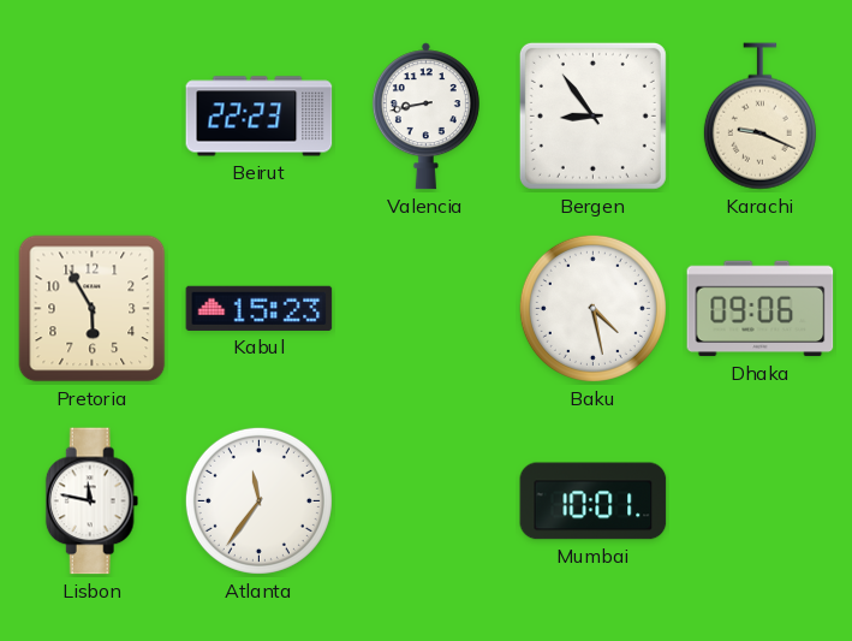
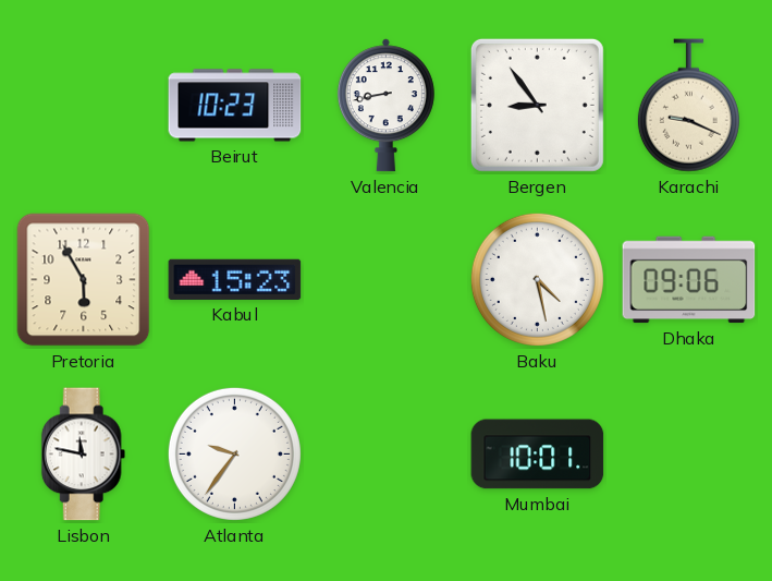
Beirut: 22:23 -> 10:23 (235, 106)
Atlanta: 11:36 -> 9:36 (234, 453)
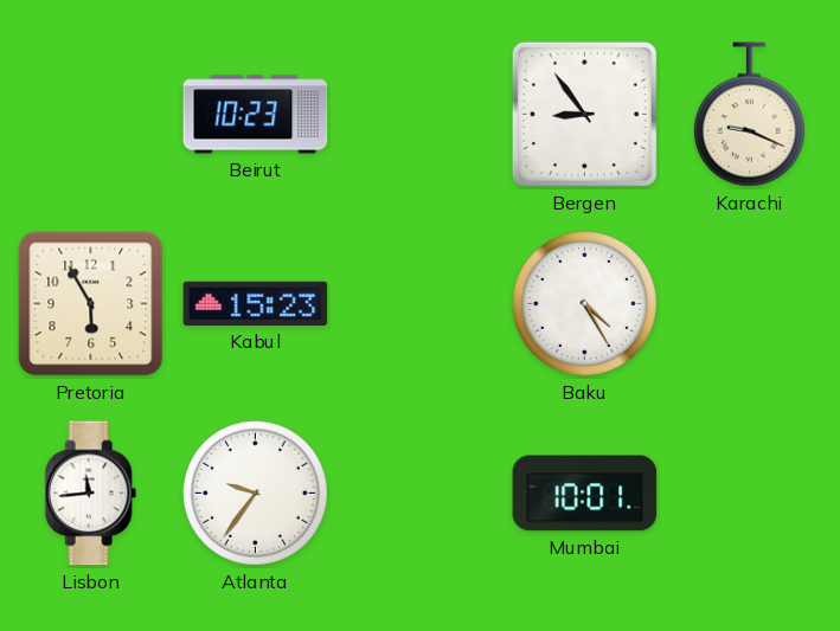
Valencia: 8:43 -> none (385, 106)
Baku: 4:28 -> 4:25 (584, 303)
Dhaka: 09:06 -> none (689, 280)
Lisbon: 11:47 -> 11:44 (91, 494)
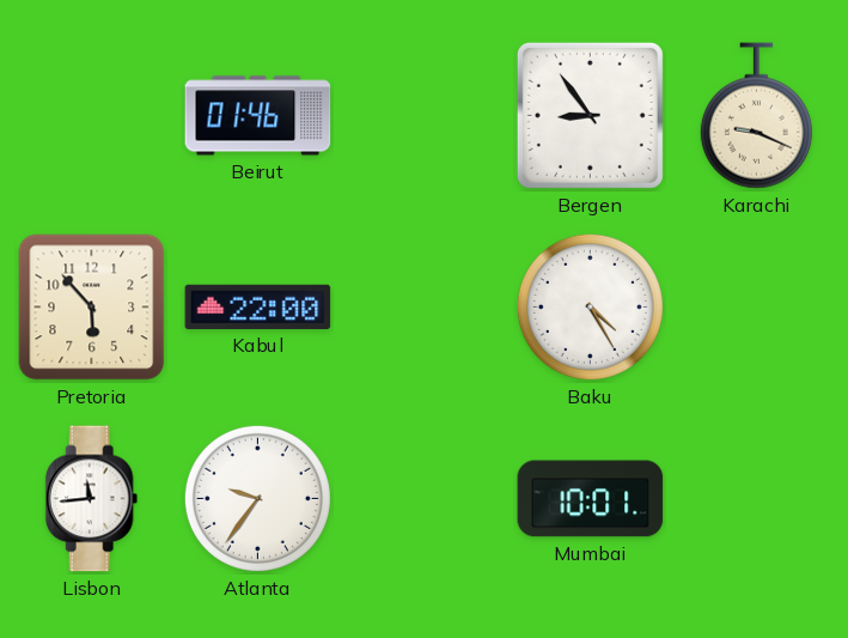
Beirut: 10:23 -> 01:46 (258, 116)
Pretoria: 5:55 -> 5:53 (92, 308)
Kabul: 15:23 -> 22:00 (258, 306)
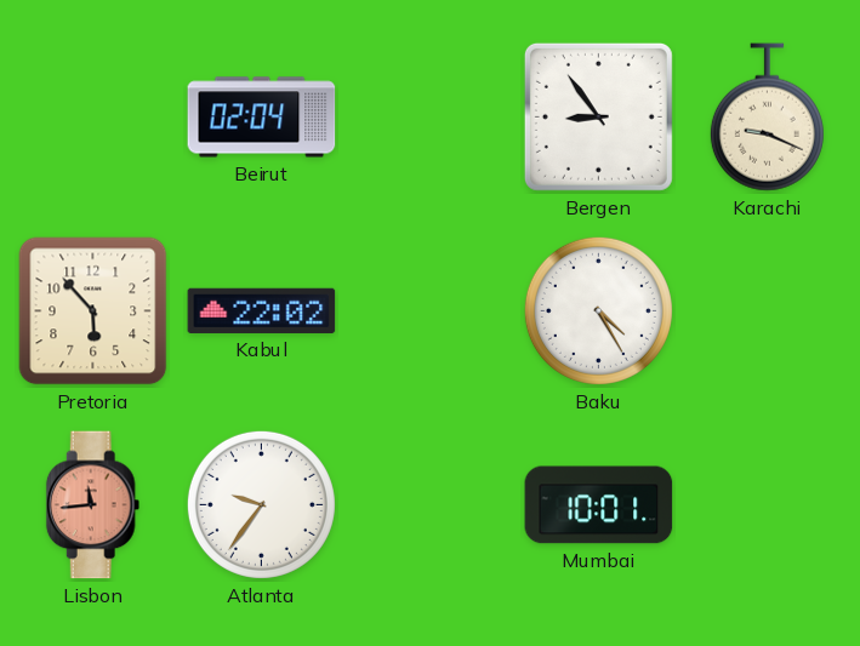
Beirut: 01:46 -> 02:04 (262, 118)
Kabul: 22:00 -> 22:02 (262, 310)
Lisbon dial: white -> salmon (93, 505)
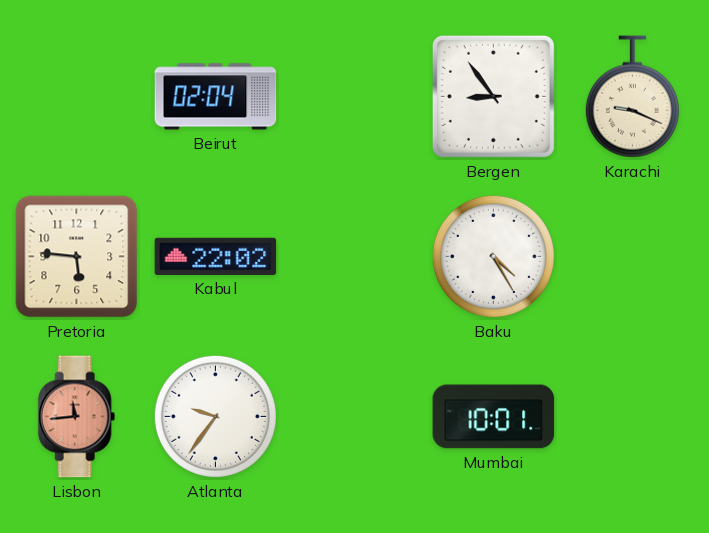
Pretoria: 5:53 -> 5:46 (77, 257)
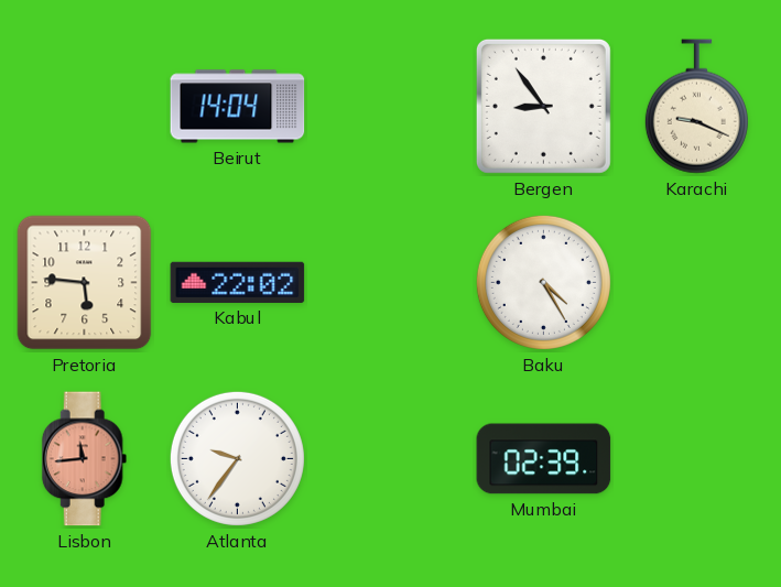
Beirut: 02:04 -> 14:04 (238, 107)
Mumbai: 10:01 -> 02:39 (544, 459)
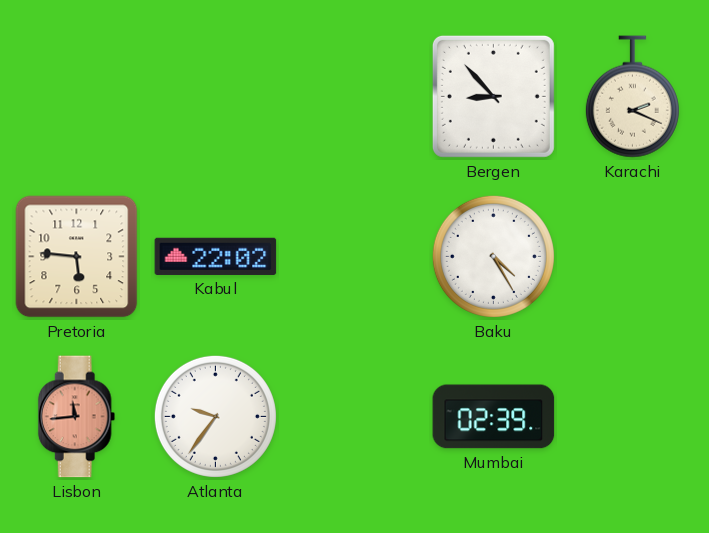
Beirut: 14:04 -> none (238, 107)
Bergen: 8:54 -> 8:53 (493, 96)
Karachi: 9:19 -> 2:19 (632, 97)
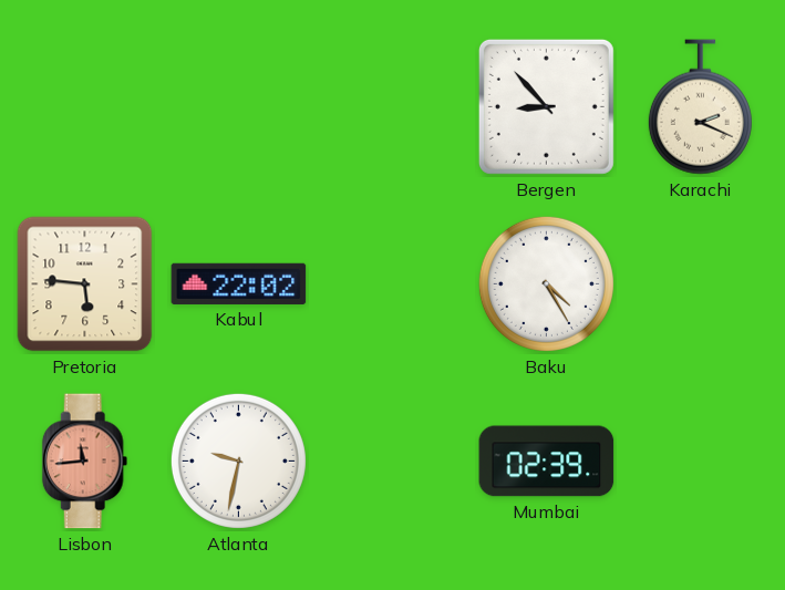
Atlanta: 9:36 -> 9:32 (238, 460)
